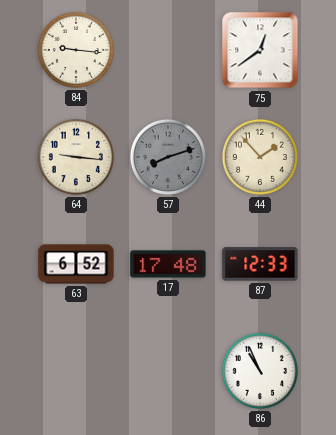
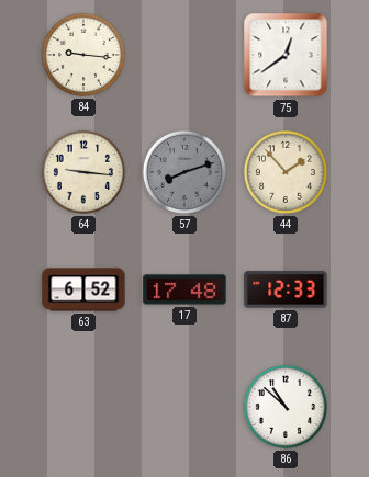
86: 10:56 -> 10:52 (286, 407)
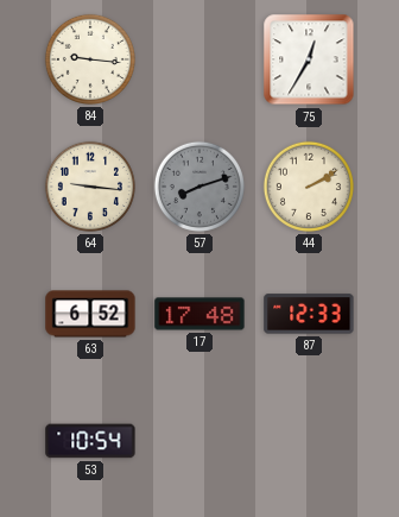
75: 12:39 -> 12:35 (309, 59)
44: 1:53 -> 2:10 (309, 187)
53: none -> 10:54 (90, 441)
86: 10:52 -> none (286, 407)
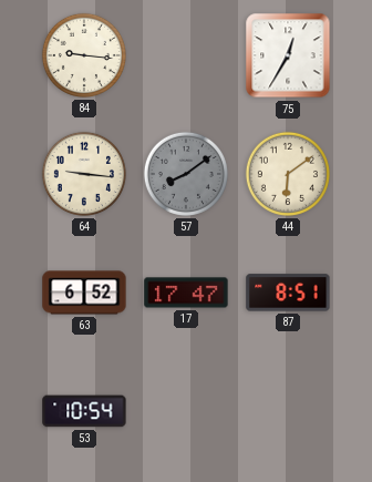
57: 8:12 -> 8:09 (186, 174)
44: 2:10 -> 6:09 (288, 174)
17: 17:48 -> 17:47 (186, 293)
87: 12:33 -> 8:51 (288, 293)
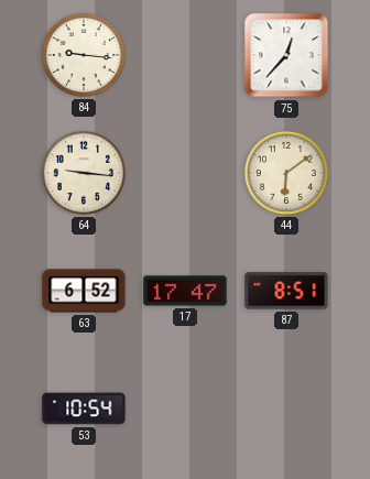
75: 12:35 -> 12:37 (286, 55)
57: 8:09 -> none (186, 174)
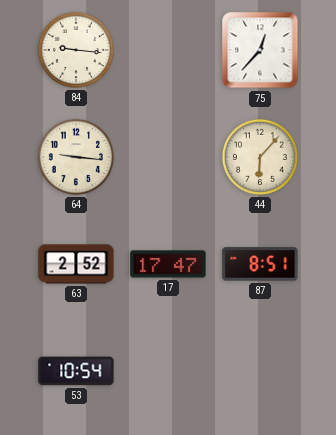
44: 6:09 -> 6:07 (260, 157)
63: 6:52 -> 2:52 (76, 264)
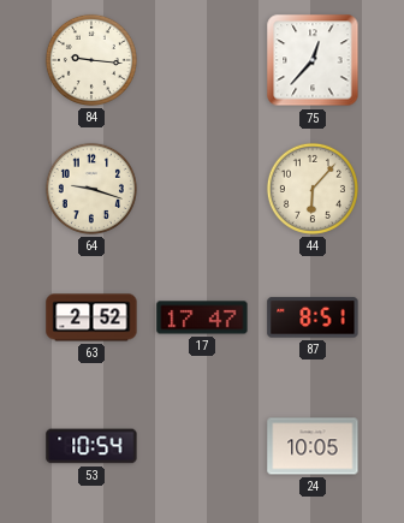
64: 9:16 -> 9:18 (91, 189)
24: none -> 10:05 (313, 446)
